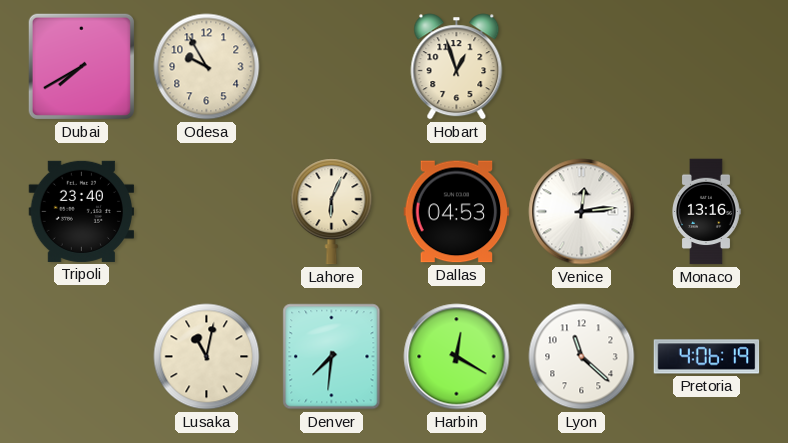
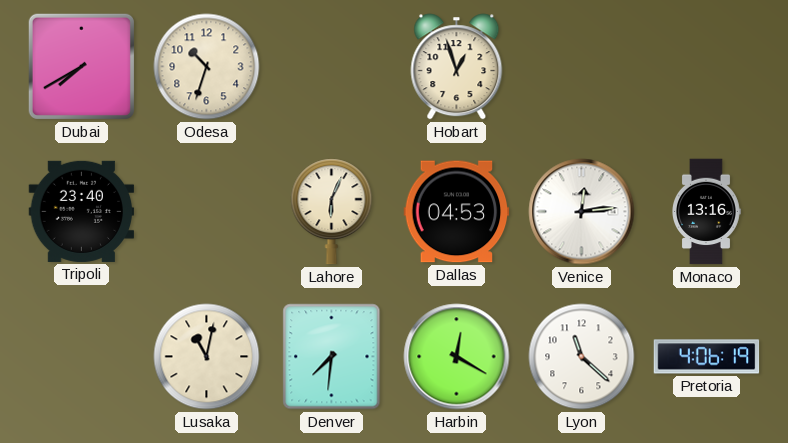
Odesa: 9:55 -> 10:33 (207, 67)
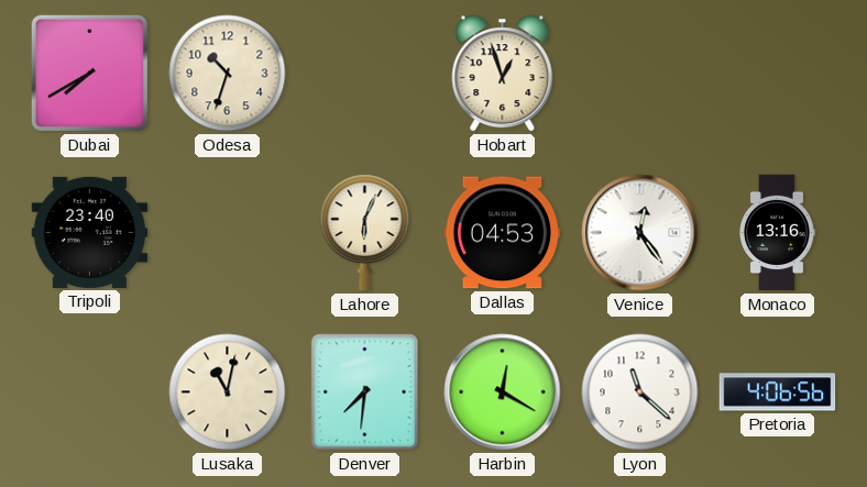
Venice: 12:14 -> 12:24 (640, 233)
Pretoria: 4:06:19 -> 4:06:56 (778, 392)
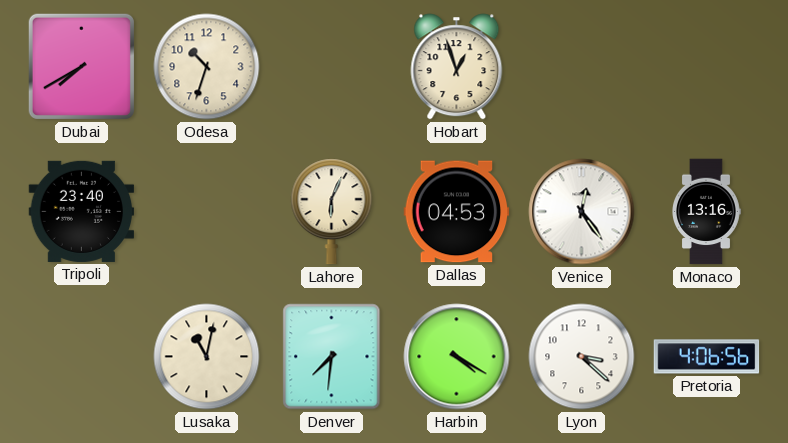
Harbin: 12:20 -> 4:20 (457, 357)
Lyon: 11:22 -> 3:22 (582, 357)
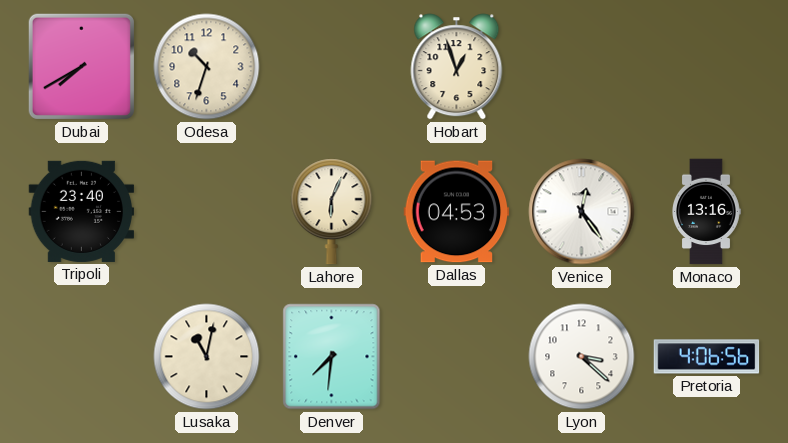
Harbin: 4:20 -> none (457, 357)
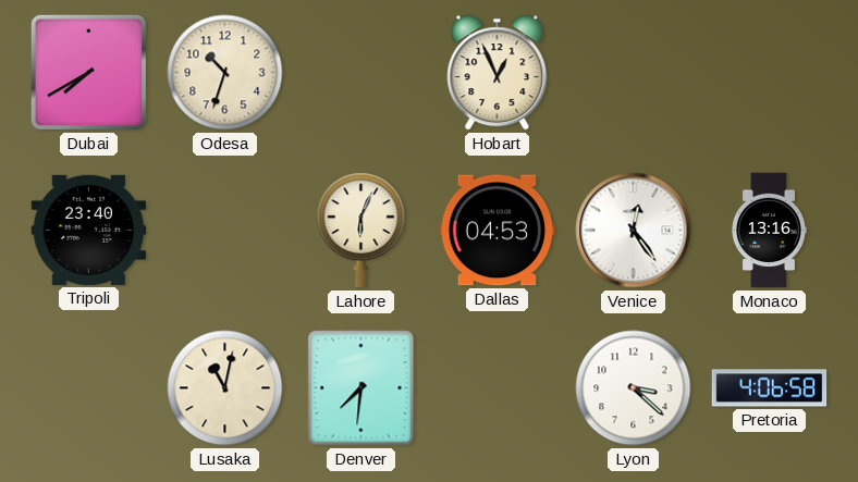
Hobart: 12:57 -> 12:56 (498, 73)
Pretoria: 4:06:56 -> 4:06:58 (770, 388)
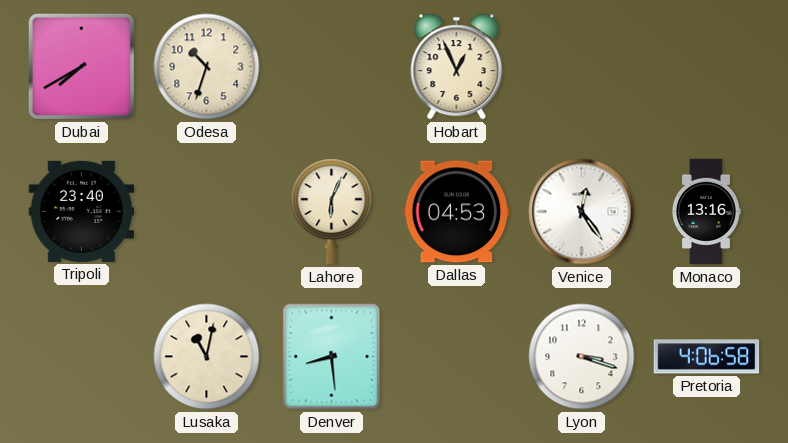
Denver: 7:31 -> 8:29 (332, 357)
Lyon: 3:22 -> 3:18 (582, 357)
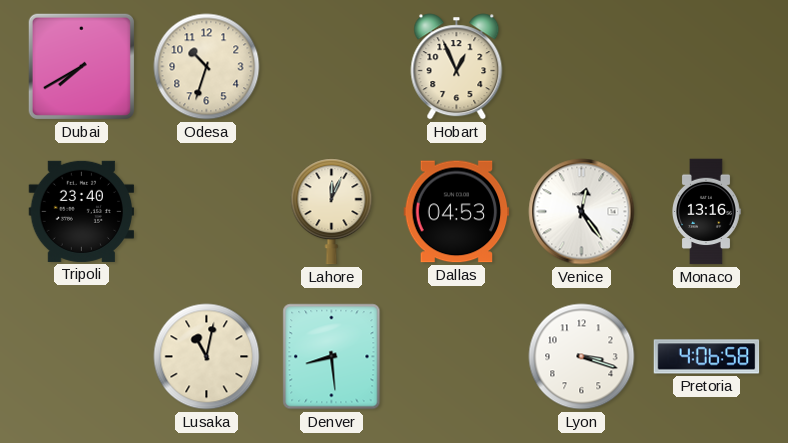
Lahore: 6:04 -> 12:04 (332, 212)
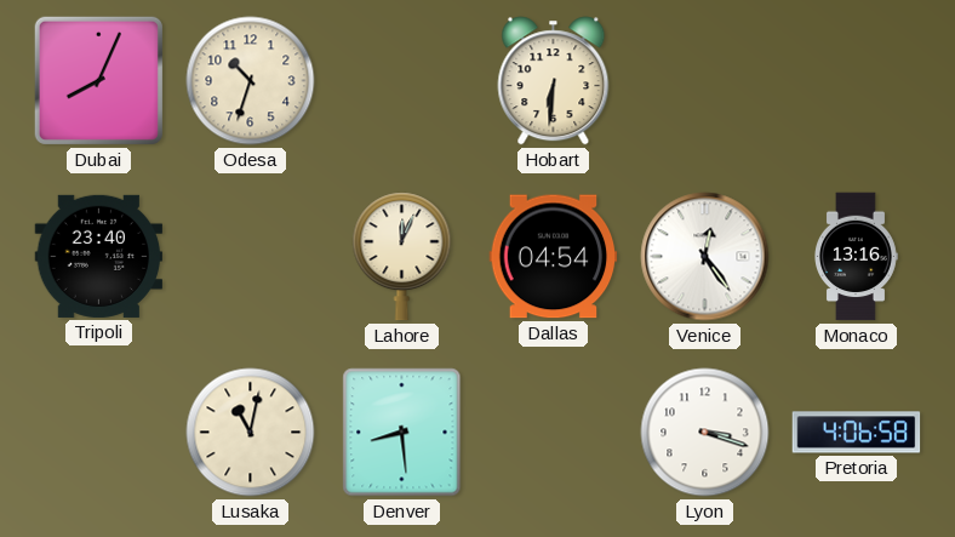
Dubai: 7:40 -> 8:04 (98, 80)
Hobart: 12:56 -> 6:31 (554, 81)
Dallas: 04:53 -> 04:54 (554, 257)
